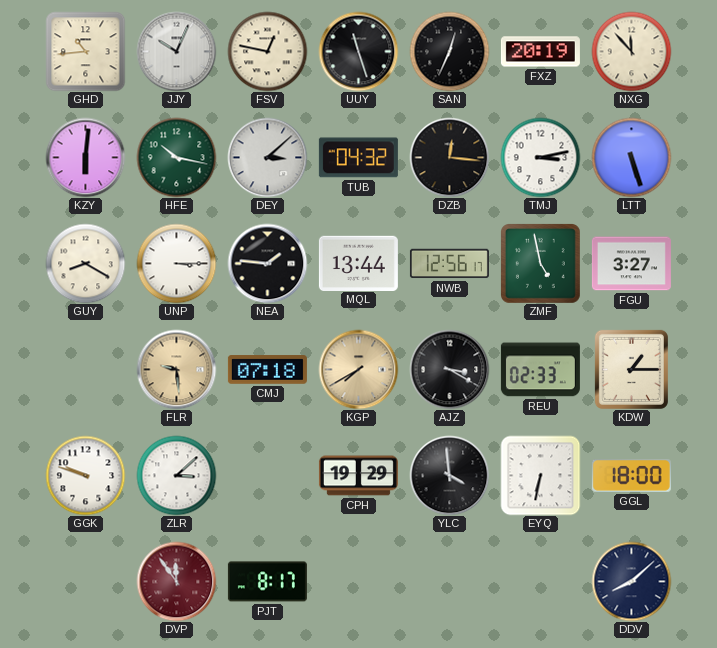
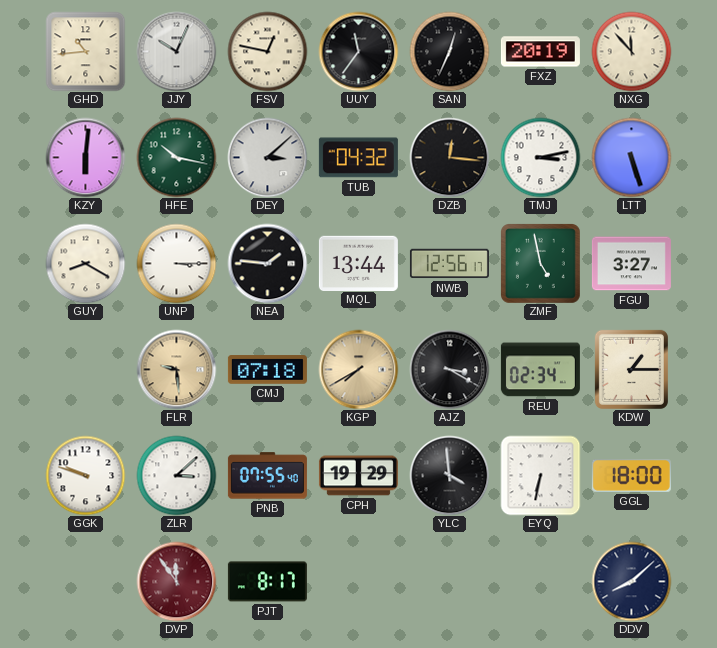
UUY: 11:27 -> 11:36 (358, 51)
REU: 02:33 -> 02:34 (540, 370)
PNB: none -> 07:55 (267, 476)
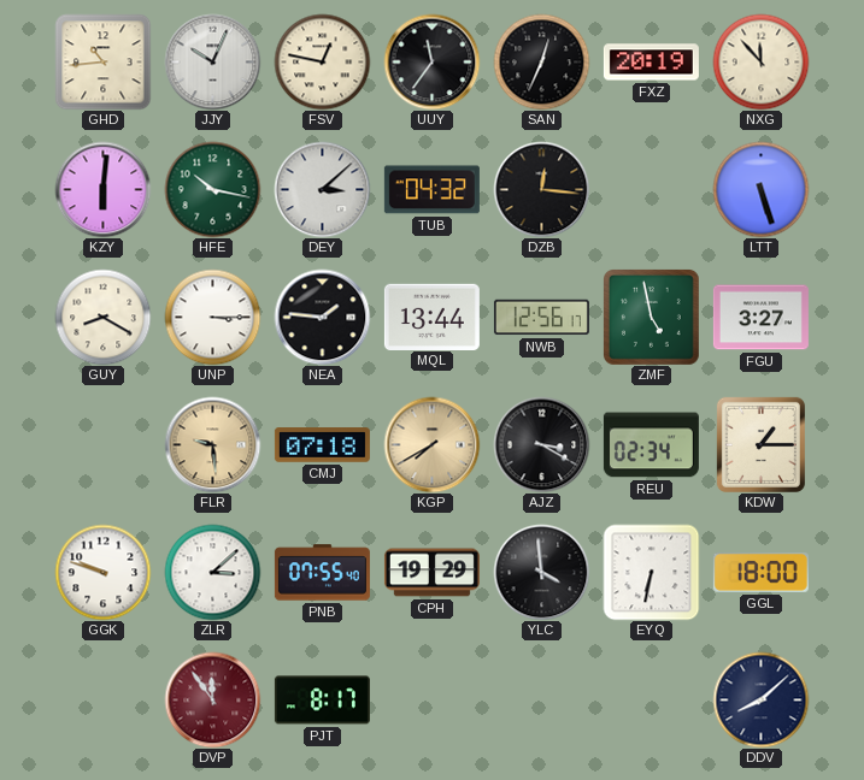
TMJ: 3:13 -> none (540, 157)
